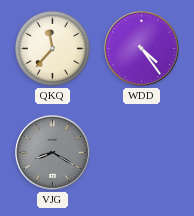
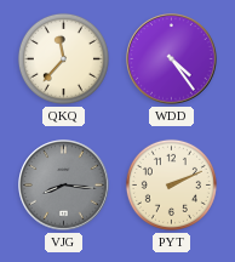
VJG: 8:20 -> 8:16 (64, 186)
PYT: none -> 2:11 (171, 184)
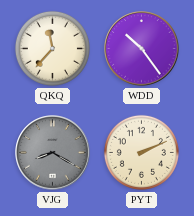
WDD: 4:24 -> 10:24 (142, 49)
VJG: 8:16 -> 8:20 (53, 153)
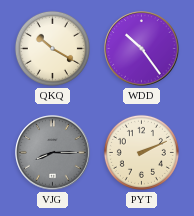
QKQ: 11:37 -> 10:20 (52, 48)
VJG: 8:20 -> 8:15 (53, 153)
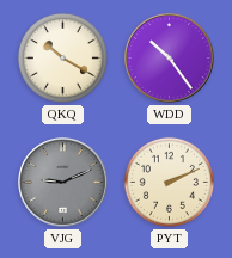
VJG: 8:15 -> 9:11 (63, 183)
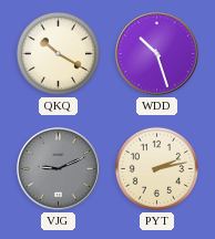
WDD: 10:24 -> 10:27 (157, 54)
PYT: 2:11 -> 2:13 (156, 168)
